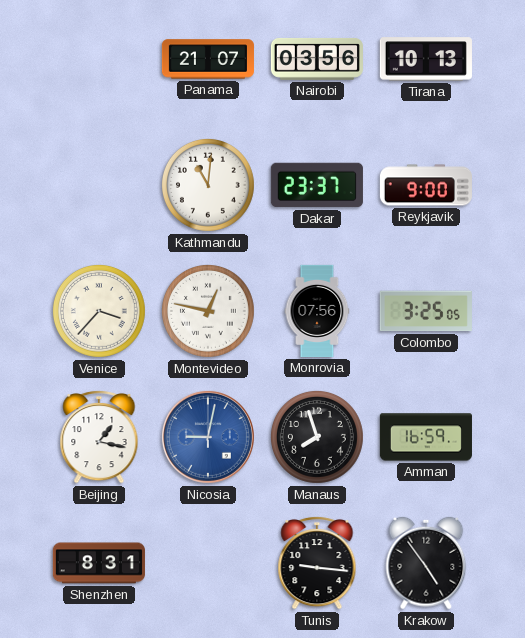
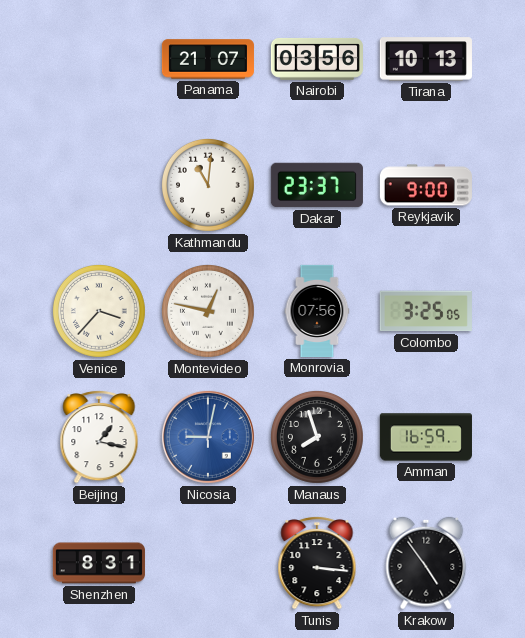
Tunis: 9:16 -> 3:16 (317, 563)
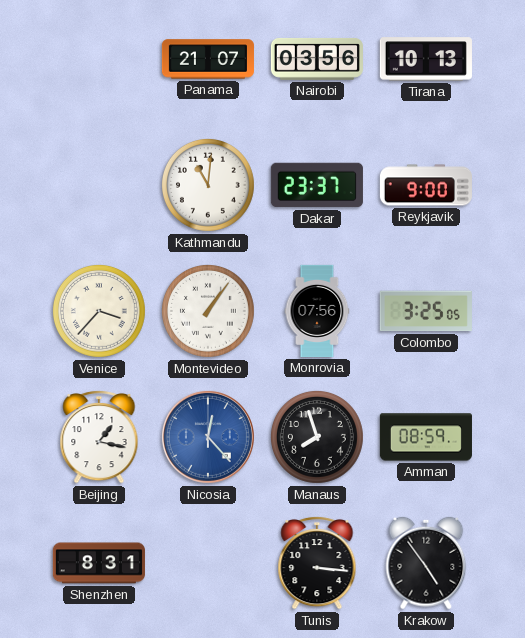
Montevideo: 12:47 -> 1:06 (208, 311)
Nicosia: 9:02 -> 12:23 (208, 437)
Amman: 16:59 -> 08:59 (426, 437)
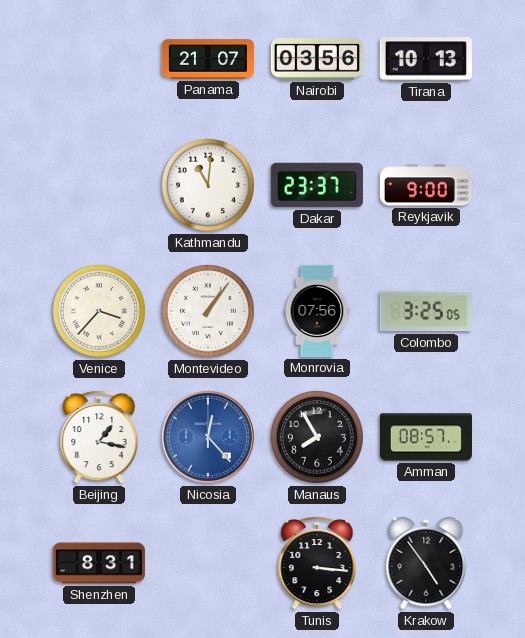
Manaus: 7:57 -> 7:55 (317, 437)
Amman: 08:59 -> 08:57 (426, 437)
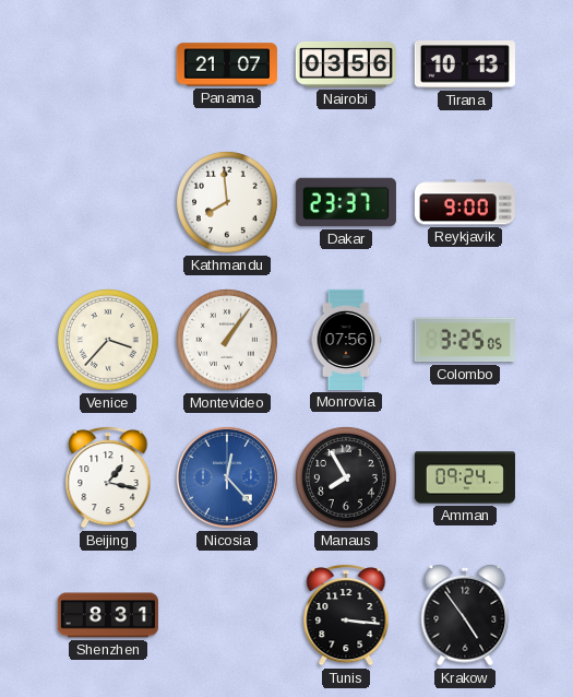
Kathmandu: 11:01 -> 7:59 (227, 202)
Amman: 08:57 -> 09:24 (465, 477)
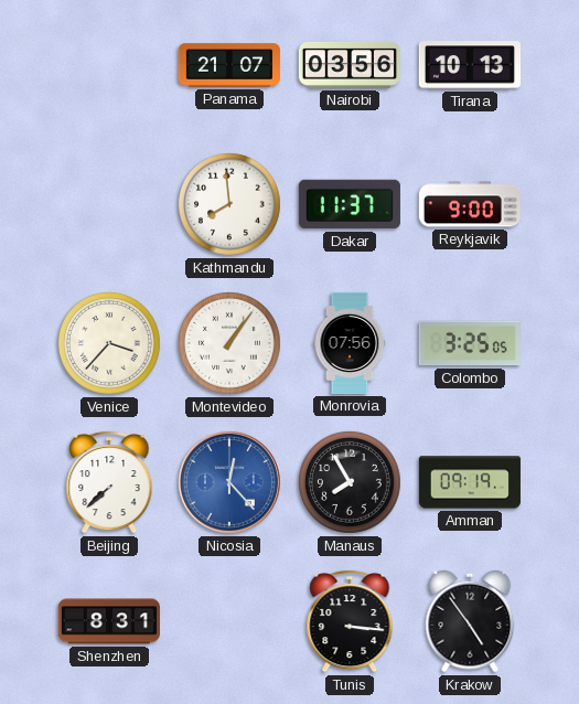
Dakar: 23:37 -> 11:37 (350, 204)
Beijing: 1:17 -> 7:38 (109, 482)
Amman: 09:24 -> 09:19 (470, 482)
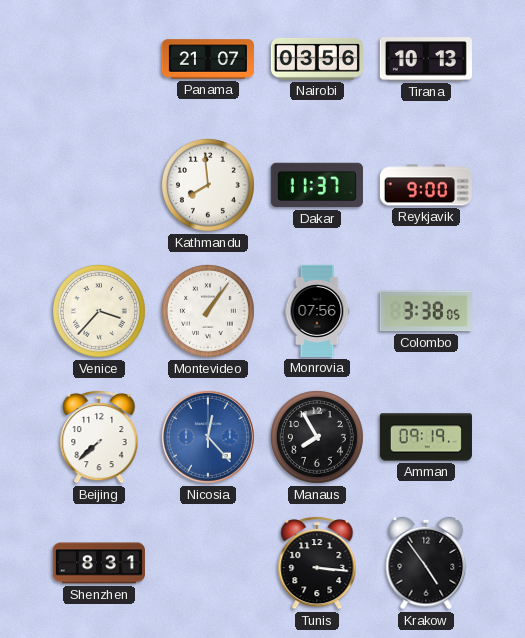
Colombo: 3:25 -> 3:38 (426, 311)
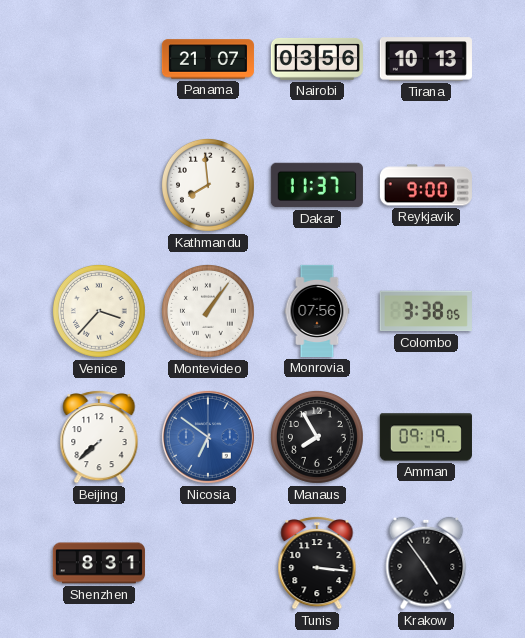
Nicosia: 12:23 -> 6:51 (208, 437)
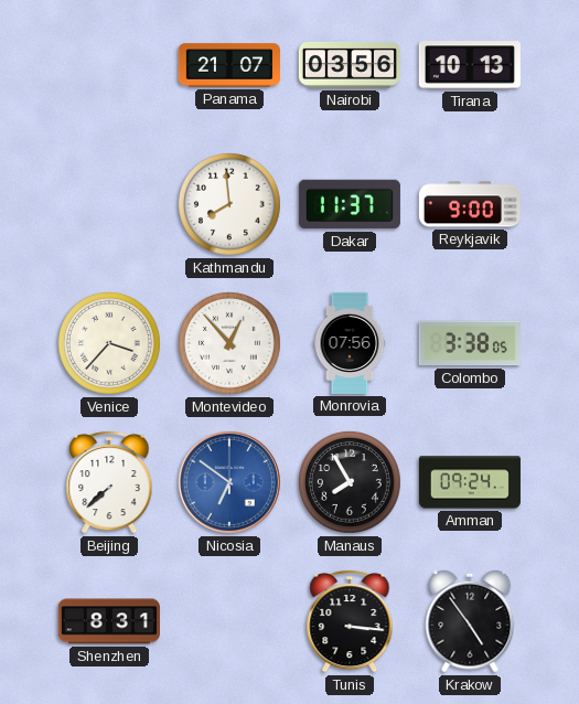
Montevideo: 1:06 -> 12:53 (229, 343)
Amman: 09:19 -> 09:24 (470, 482)
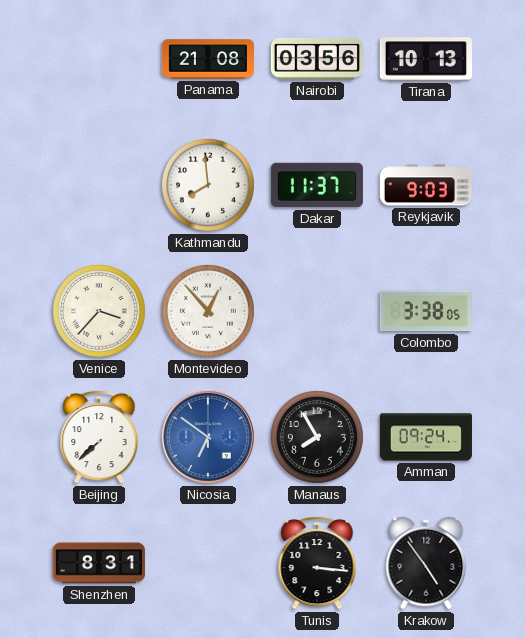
Panama: 21:07 -> 21:08 (208, 59)
Reykjavik: 9:00 -> 9:03 (426, 185)
Monrovia: 07:56 -> none (350, 343)
